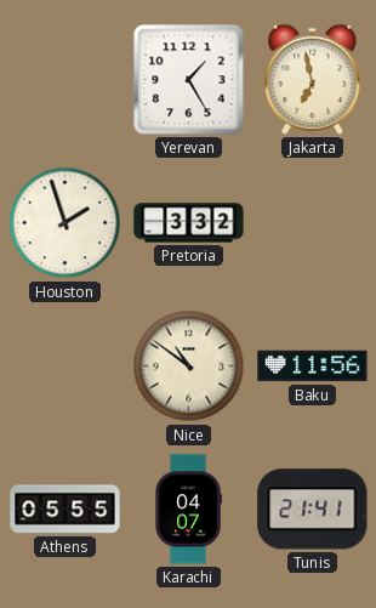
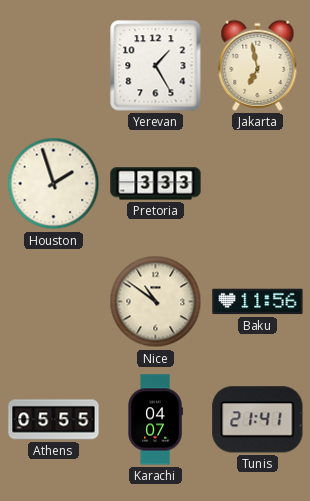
Pretoria: 3:32 -> 3:33 (156, 184)
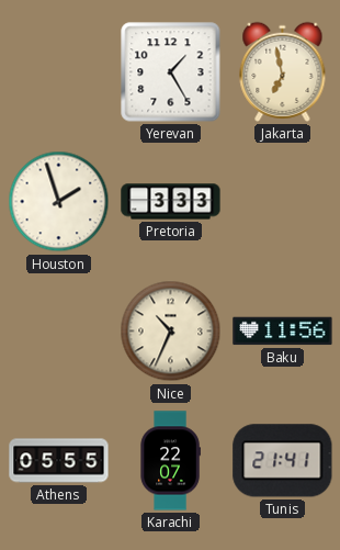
Nice: 10:51 -> 10:34 (171, 332)
Karachi: 04:07 -> 22:07 (170, 461)
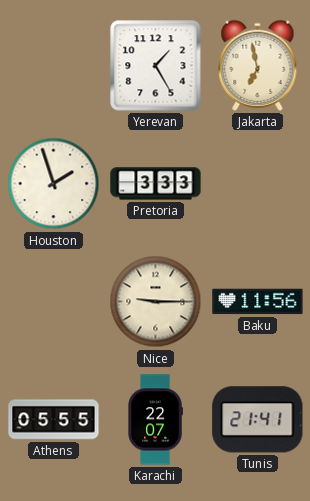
Nice: 10:34 -> 9:15 (156, 302)
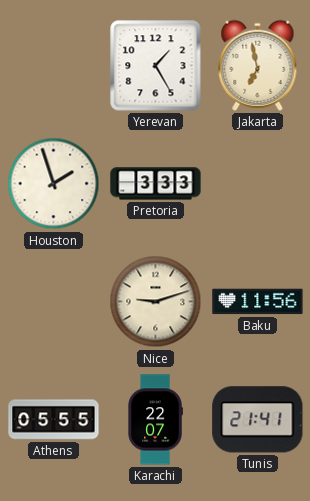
Nice: 9:15 -> 9:12 (156, 302)
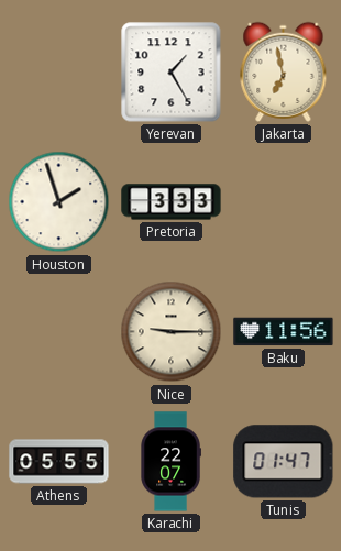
Nice: 9:12 -> 9:15 (172, 332)
Tunis: 21:41 -> 01:47 (284, 462)
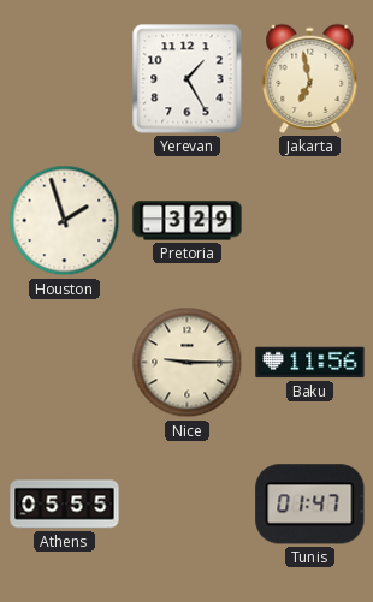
Pretoria: 3:33 -> 3:29 (188, 221)
Karachi: 22:07 -> none (170, 462)
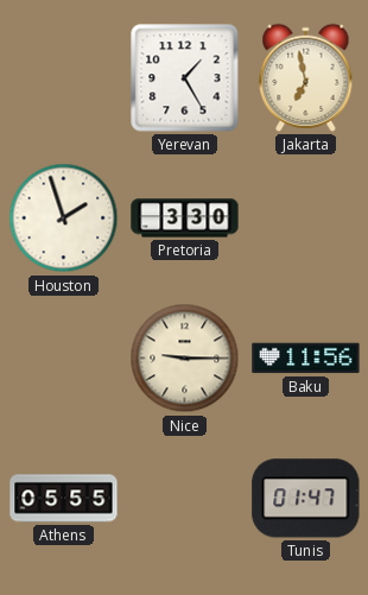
Pretoria: 3:29 -> 3:30 (185, 219)
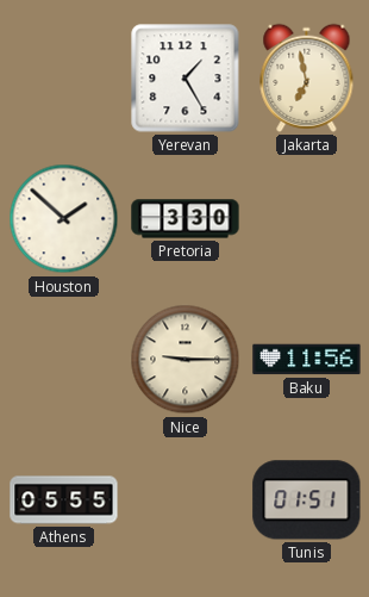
Houston: 1:57 -> 1:52 (64, 219)
Tunis: 01:47 -> 01:51 (307, 500)
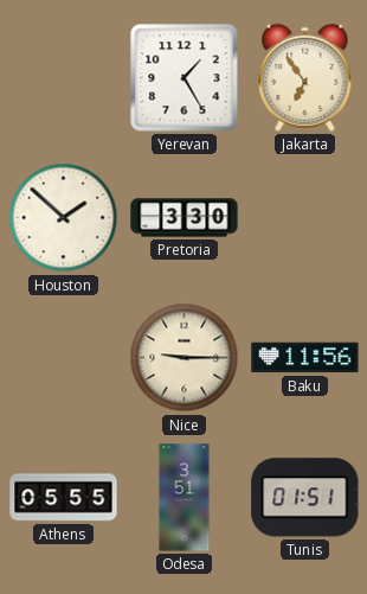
Jakarta: 6:58 -> 6:54 (305, 77)
Odesa: none -> 3:51 (185, 498)
